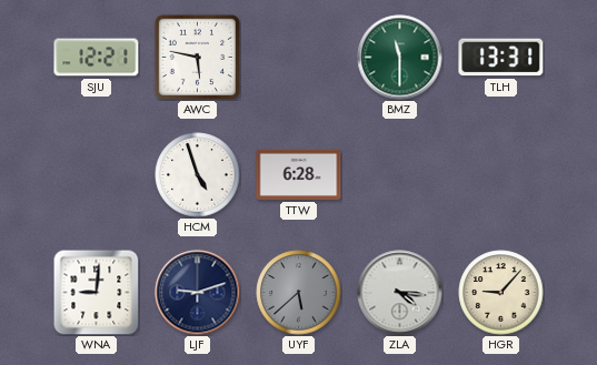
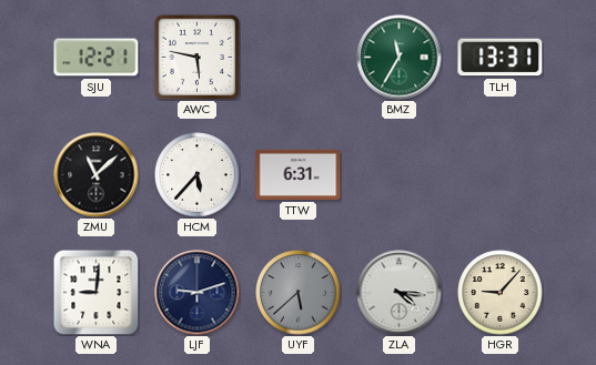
BMZ: 11:30 -> 11:35 (400, 58)
ZMU: none -> 11:08 (97, 175)
HCM: 4:57 -> 5:37 (198, 175)
TTW: 6:28 -> 6:31 (299, 174)
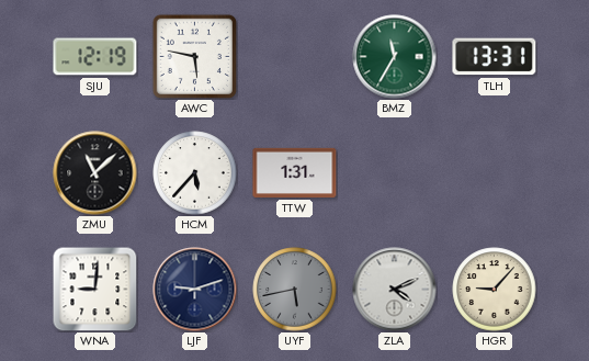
SJU: 12:21 -> 12:19 (95, 57)
TTW: 6:31 -> 1:31 (295, 172)
UYF: 5:38 -> 5:43 (295, 290)
ZLA: 4:16 -> 4:11 (395, 290)
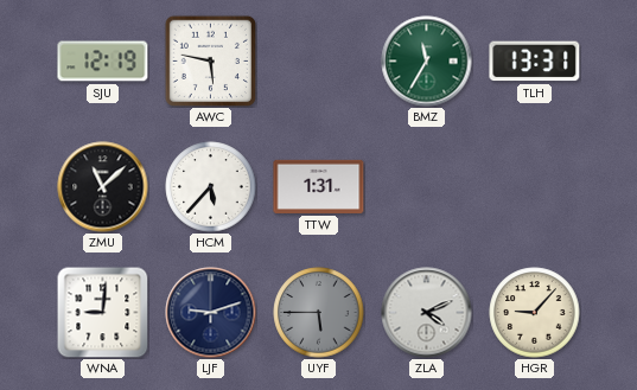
UYF: 5:43 -> 5:45 (319, 313)
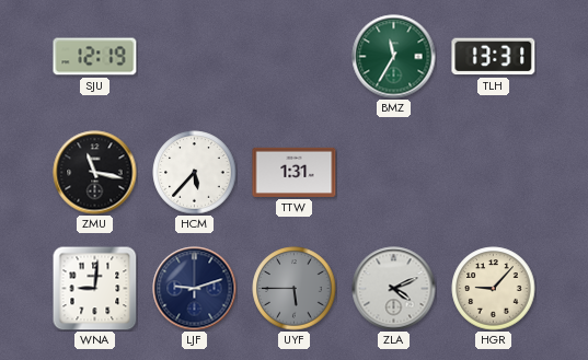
AWC: 5:47 -> none (210, 60)
ZMU: 11:08 -> 11:17 (95, 173)
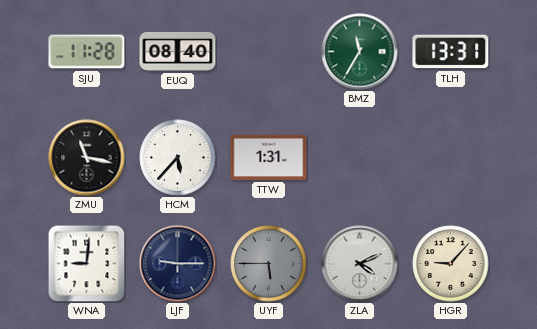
SJU: 12:19 -> 11:28 (87, 52)
EUQ: none -> 08:40 (178, 51)
LJF: 9:12 -> 9:15 (178, 264)
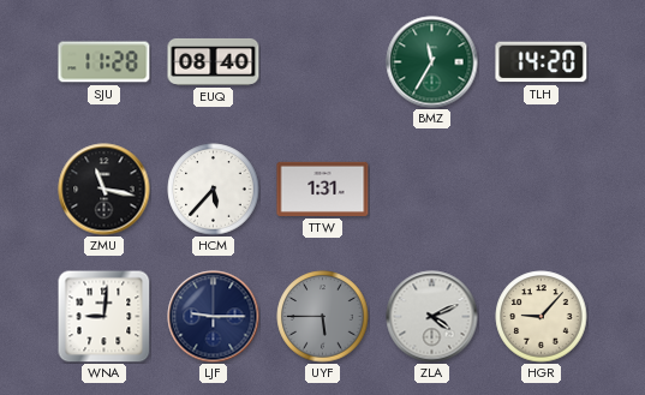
TLH: 13:31 -> 14:20 (542, 62)
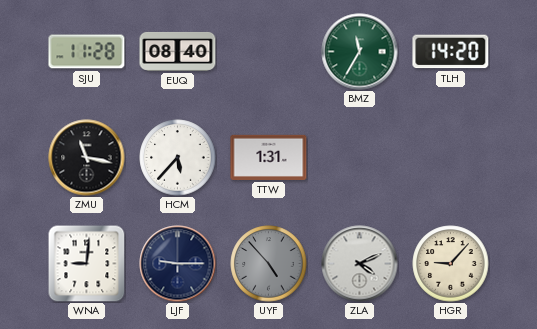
UYF: 5:45 -> 4:53 (269, 264)
